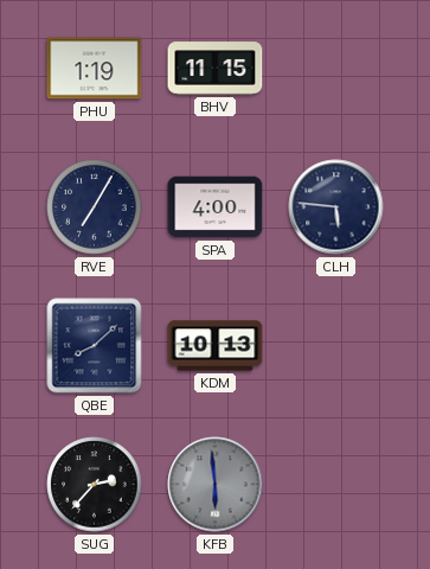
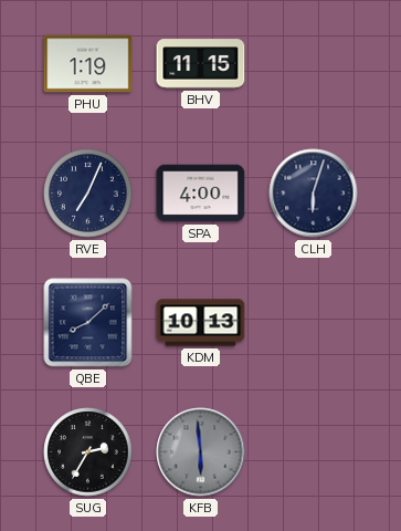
RVE: 7:05 -> 7:04 (88, 194)
CLH: 5:46 -> 6:03 (314, 194)
SUG: 2:37 -> 2:35 (88, 452)
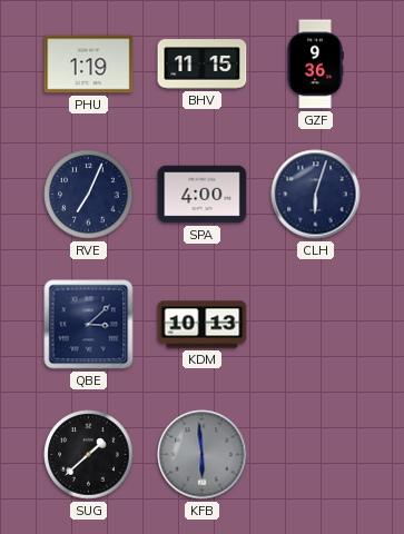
GZF: none -> 9:36 (315, 65)
QBE: 8:08 -> 3:08 (89, 325)
SUG: 2:35 -> 1:38 (89, 455)
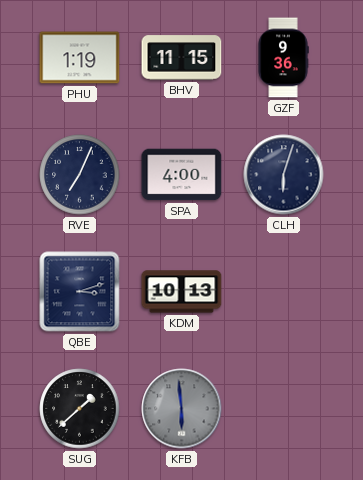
QBE: 3:08 -> 3:12 (80, 292)
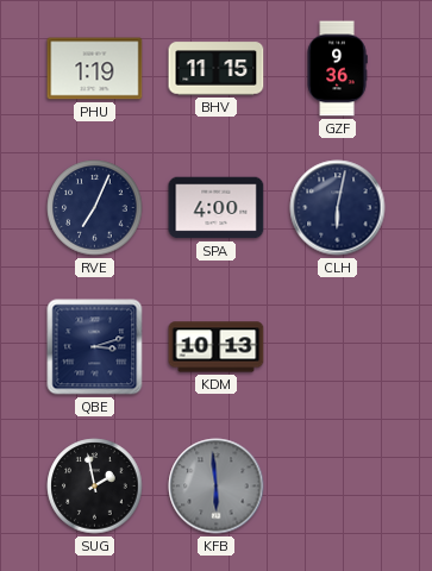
CLH: 6:03 -> 6:02 (338, 208)
SUG: 1:38 -> 1:58 (95, 487)
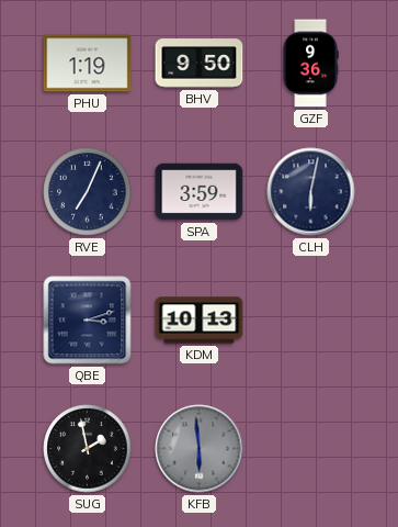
BHV: 11:15 -> 9:50 (200, 64)
SPA: 4:00 -> 3:59 (200, 192)
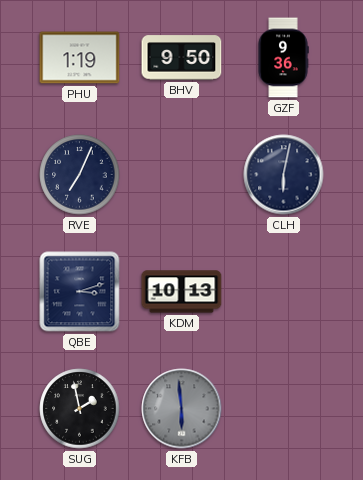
SPA: 3:59 -> none (200, 192)
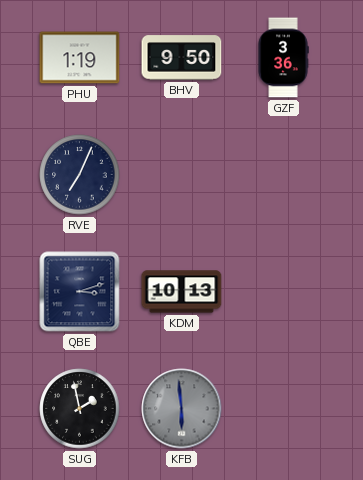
GZF: 9:36 -> 3:36 (283, 58)
CLH: 6:02 -> none (284, 175)
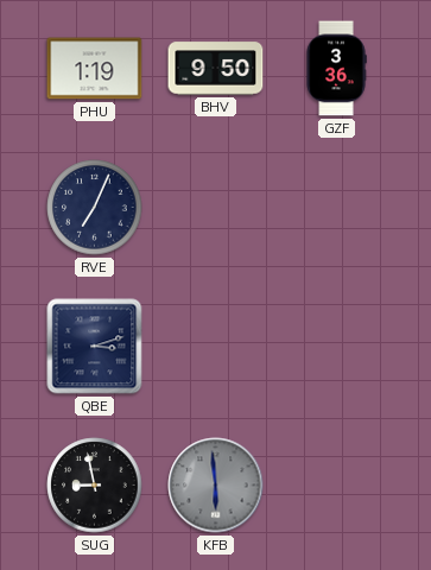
KDM: 10:13 -> none (182, 292)
SUG: 1:58 -> 8:58 (95, 486)
